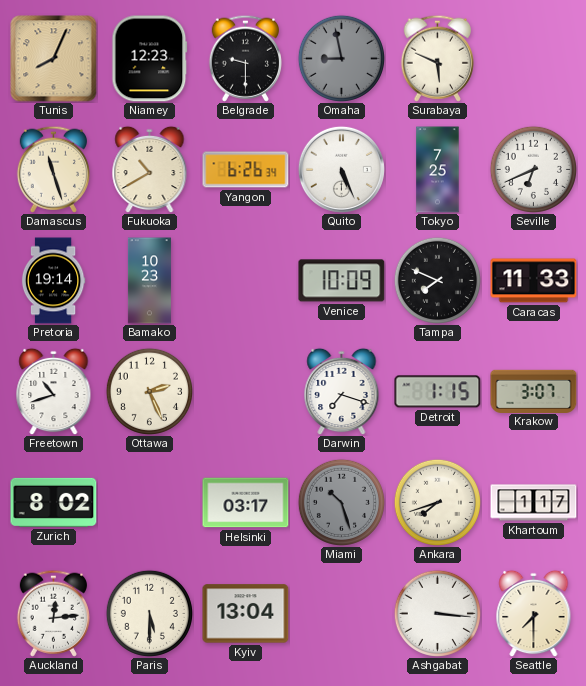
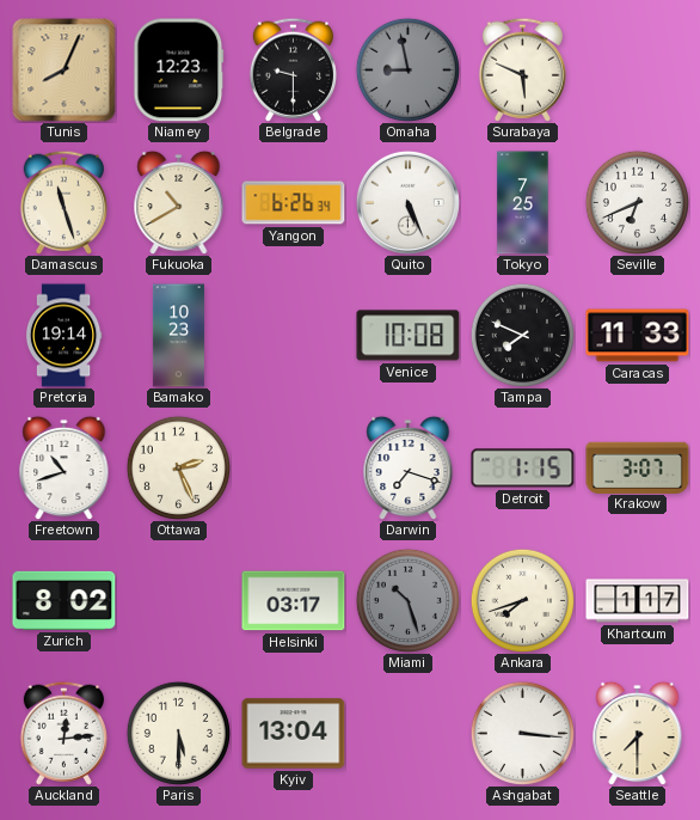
Venice: 10:09 -> 10:08 (409, 336)
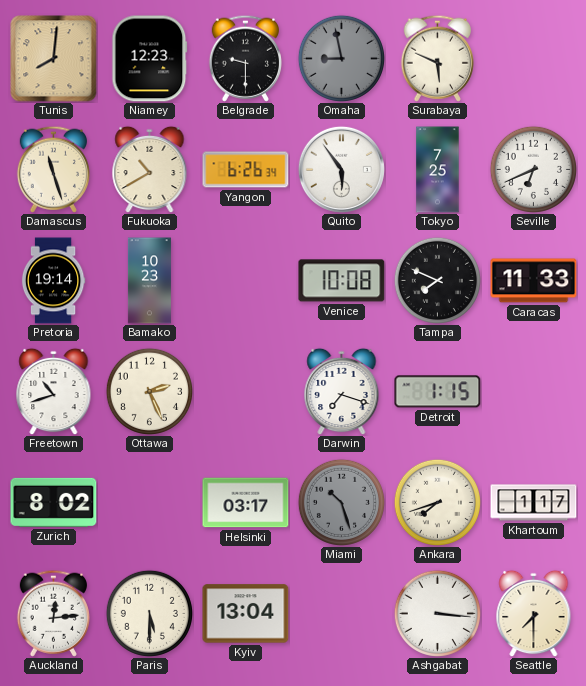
Tunis: 8:04 -> 8:01 (54, 59)
Quito: 5:26 -> 5:54 (341, 169)
Krakow: 3:07 -> none (638, 467)
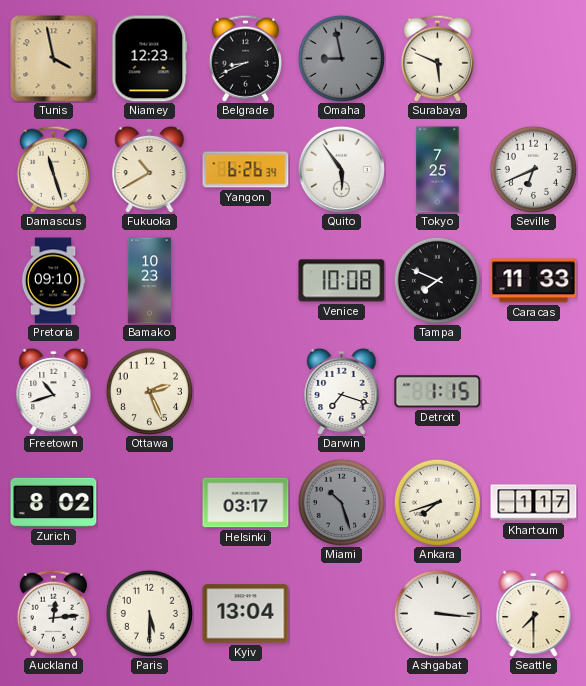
Tunis: 8:01 -> 3:58 (54, 59)
Belgrade: 9:30 -> 8:41 (245, 58)
Pretoria: 19:14 -> 09:10 (53, 281)
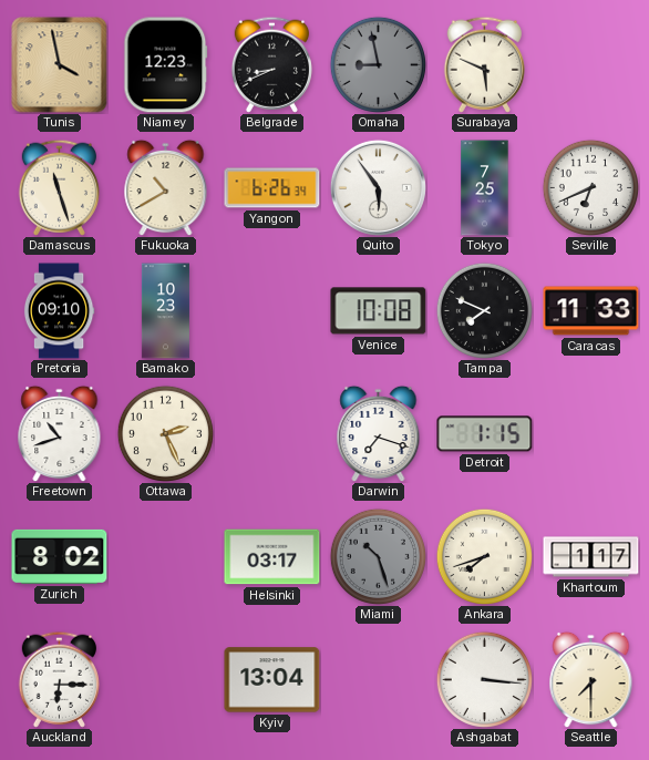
Auckland: 12:14 -> 6:15 (59, 679)
Paris: 5:30 -> none (149, 613)
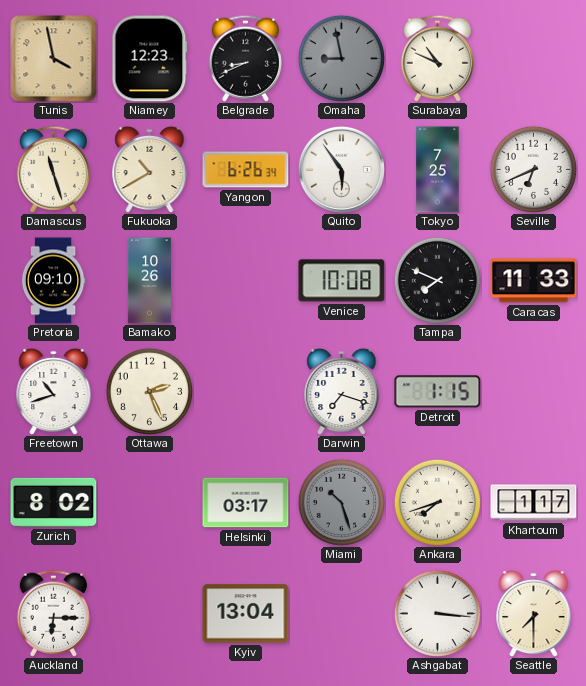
Surabaya: 5:49 -> 10:49 (437, 58)
Bamako: 10:23 -> 10:26 (149, 281)
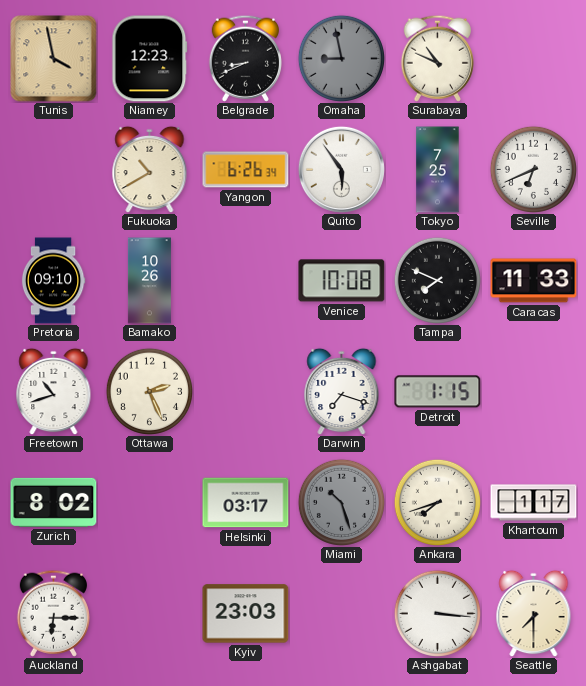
Damascus: 11:27 -> none (53, 169)
Kyiv: 13:04 -> 23:03 (246, 614)
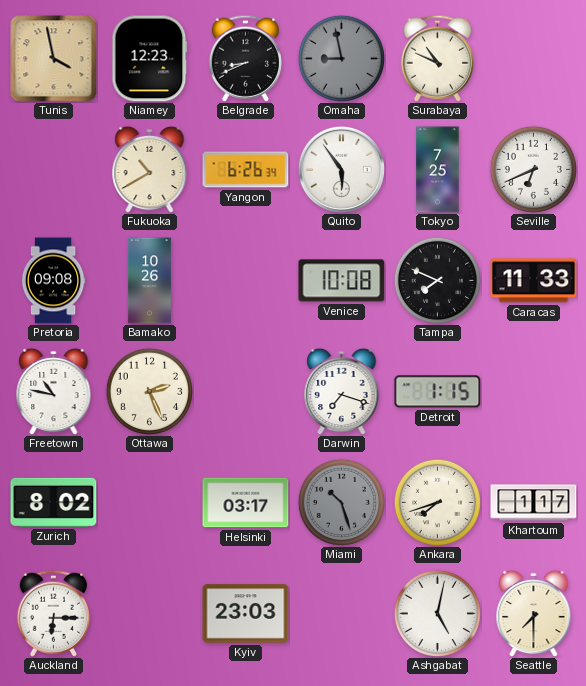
Pretoria: 09:10 -> 09:08 (53, 281)
Freetown: 10:42 -> 10:47 (54, 391)
Ashgabat: 3:16 -> 5:02 (437, 613)
